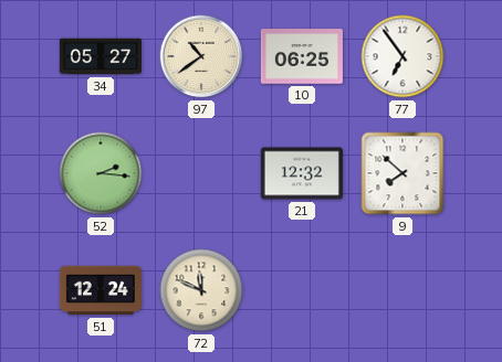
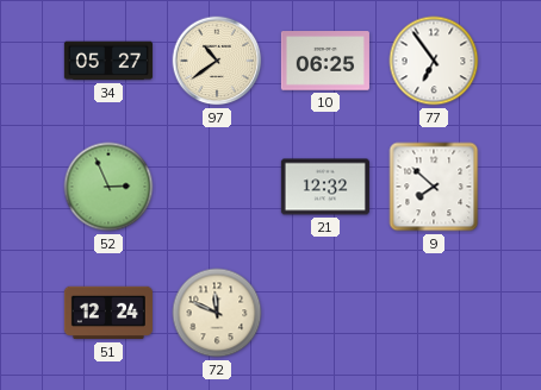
52: 2:16 -> 2:56 (108, 187)
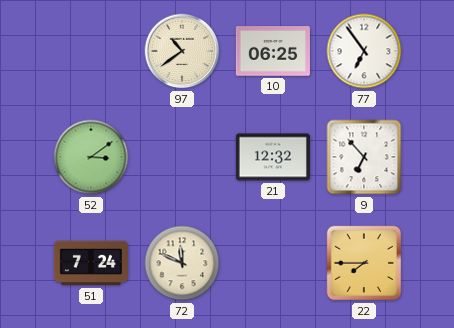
34: 05:27 -> none (108, 61)
52: 2:56 -> 3:09 (91, 157)
9: 7:52 -> 6:53 (364, 157)
51: 12:24 -> 7:24 (91, 263)
22: none -> 7:45 (364, 263)
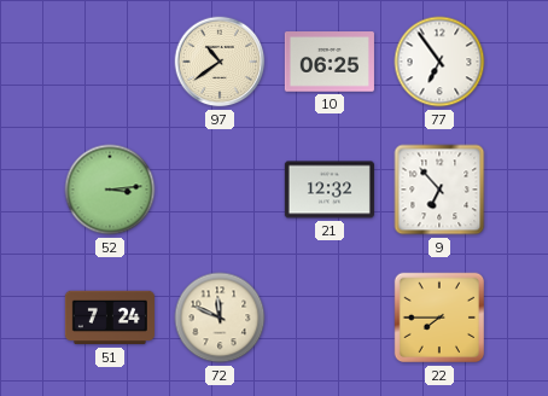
52: 3:09 -> 3:14 (110, 190)
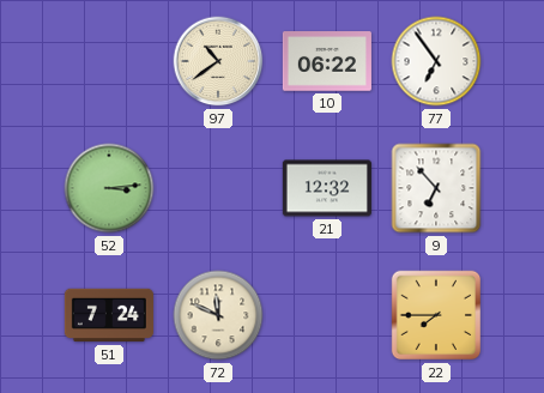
10: 06:25 -> 06:22 (327, 61)
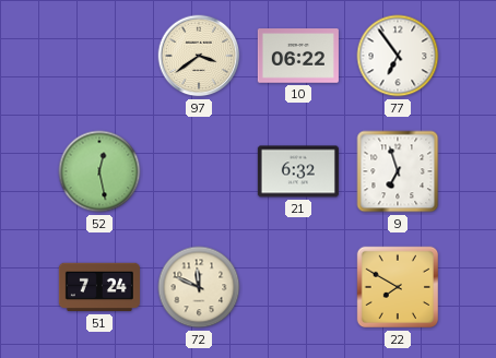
97: 10:39 -> 3:39 (199, 56)
52: 3:14 -> 12:28 (99, 171)
21: 12:32 -> 6:32 (298, 171)
9: 6:53 -> 6:57 (398, 171)
22: 7:45 -> 7:50 (398, 287)
